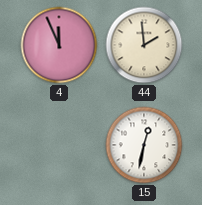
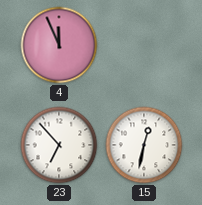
44: 1:59 -> none (144, 45)
23: none -> 6:53 (59, 145)
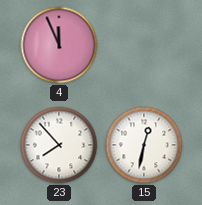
23: 6:53 -> 7:53 (59, 145)
